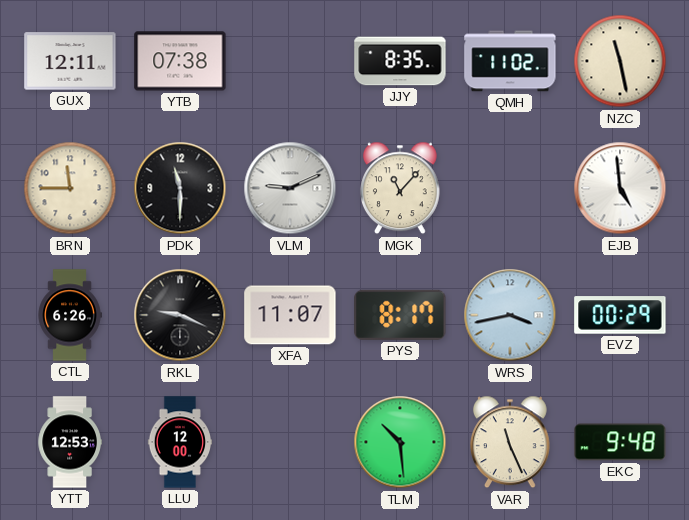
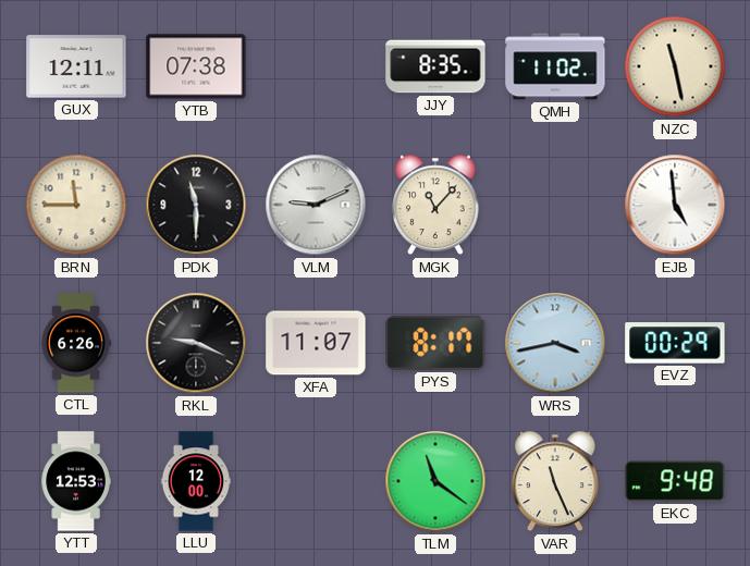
TLM: 10:29 -> 11:21 (435, 481)
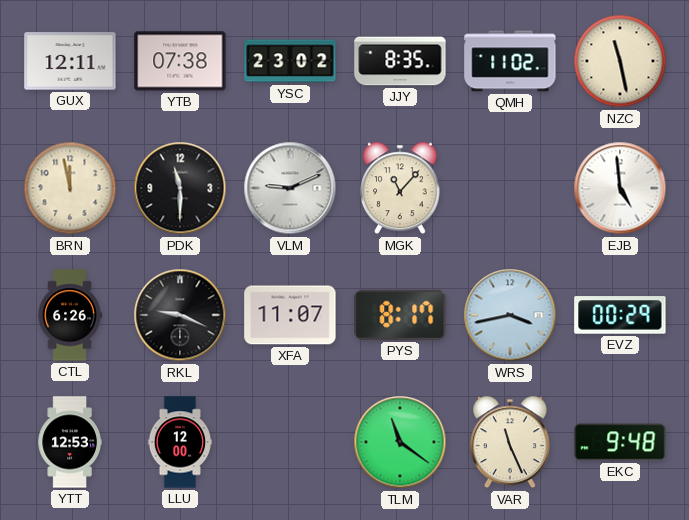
YSC: none -> 23:02 (290, 61)
BRN: 11:45 -> 11:58 (70, 188)
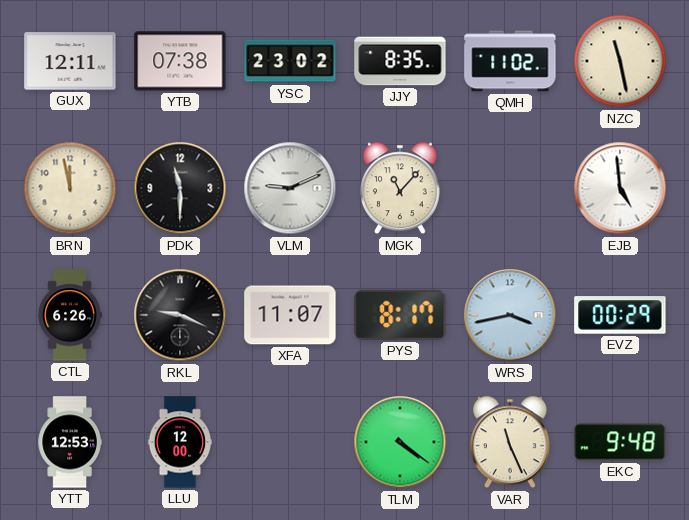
TLM: 11:21 -> 4:21 (400, 442)
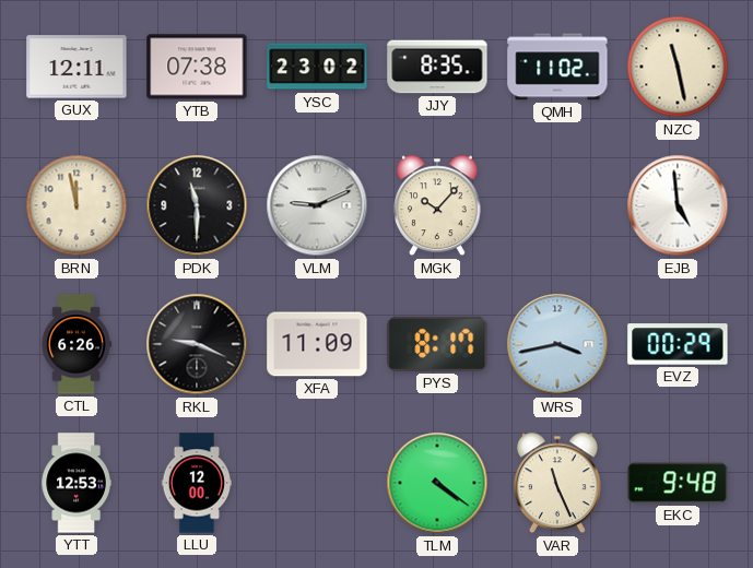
MGK: 11:07 -> 10:07 (437, 205)
XFA: 11:07 -> 11:09 (317, 344)
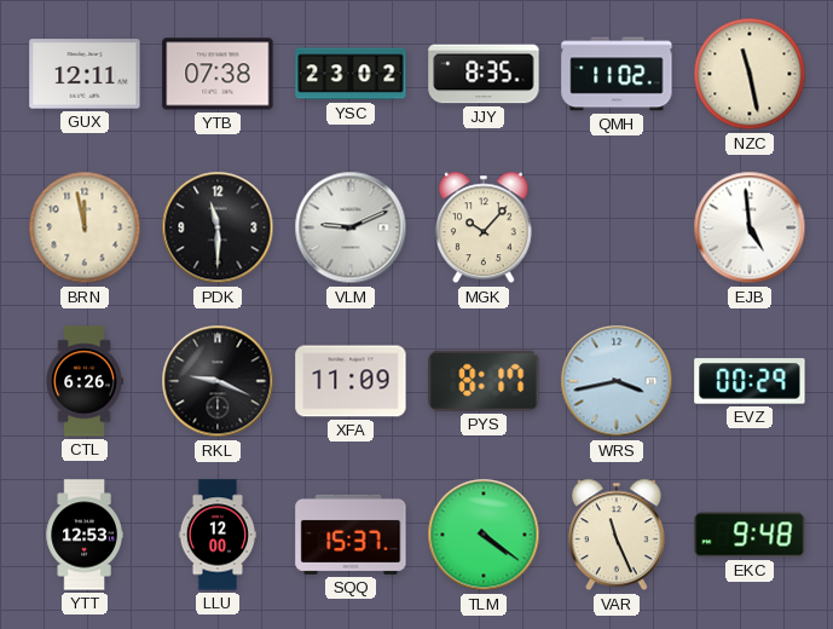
SQQ: none -> 15:37 (351, 535)
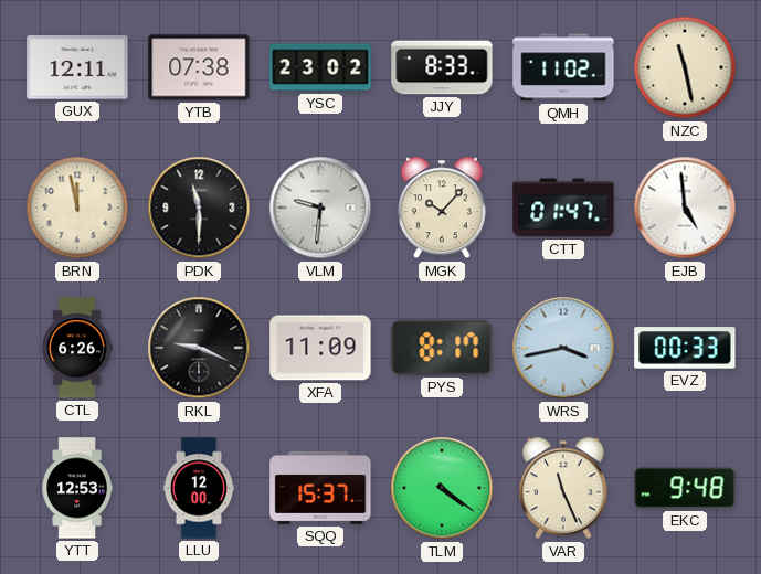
JJY: 8:35 -> 8:33 (442, 67)
VLM: 9:11 -> 9:31 (320, 208)
CTT: none -> 01:47 (563, 208)
EVZ: 00:29 -> 00:33 (685, 348)
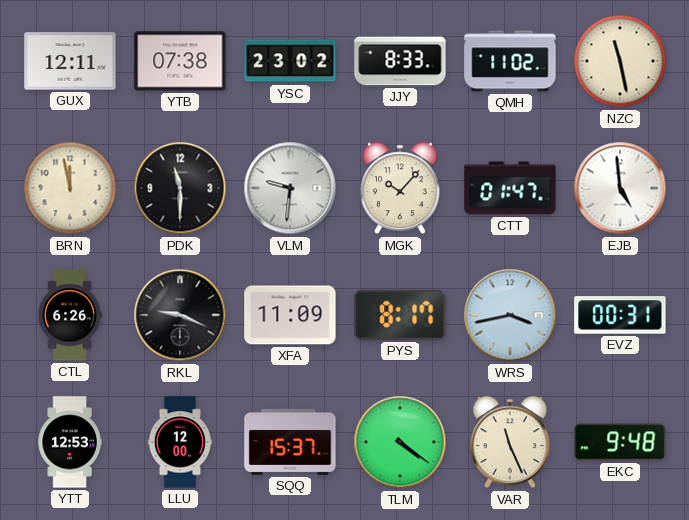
EVZ: 00:33 -> 00:31 (620, 315)
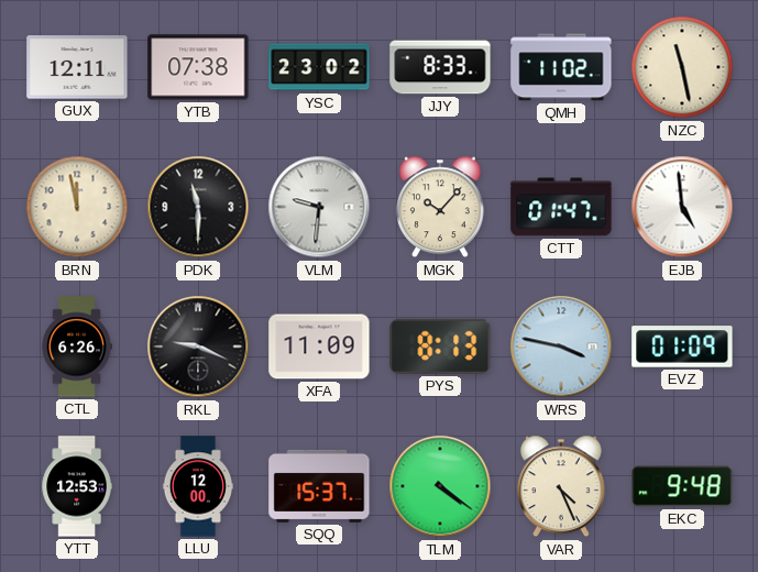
PYS: 8:17 -> 8:13 (440, 346)
WRS: 3:43 -> 3:47 (561, 346)
EVZ: 00:31 -> 01:09 (682, 346)
VAR: 11:26 -> 4:26 (561, 486)
